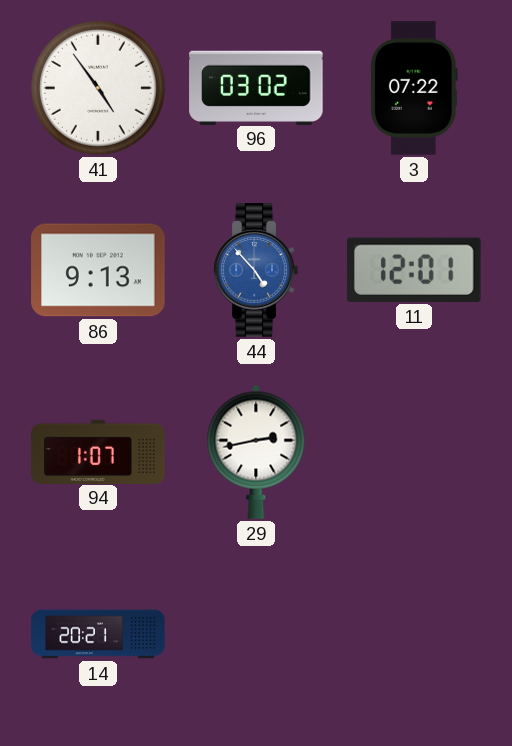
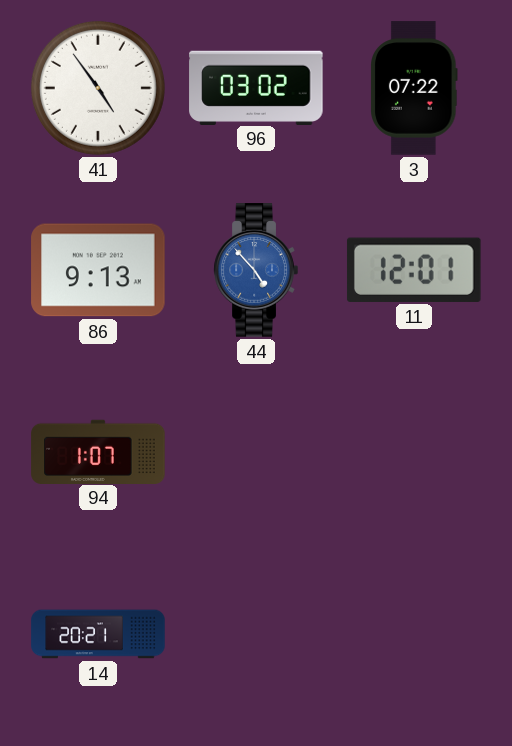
29: 2:43 -> none (256, 452)
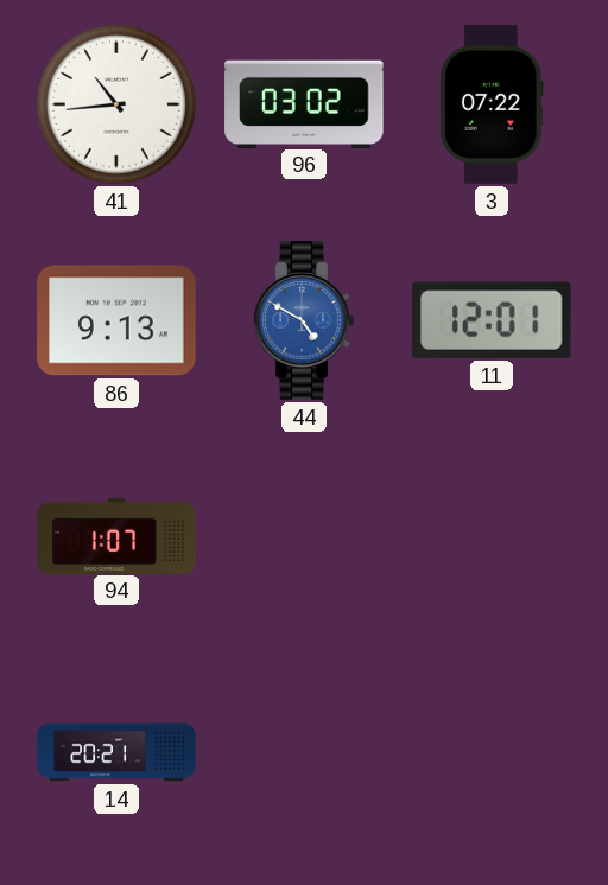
41: 4:54 -> 10:44 (116, 104)
44: 4:53 -> 4:50 (304, 320)
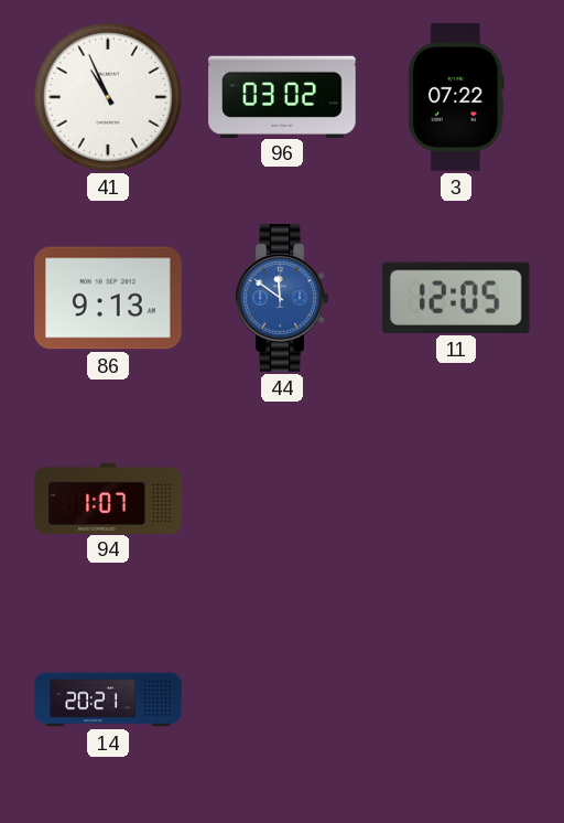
41: 10:44 -> 10:56 (108, 97)
44: 4:50 -> 11:51 (282, 298)
11: 12:01 -> 12:05 (456, 298)
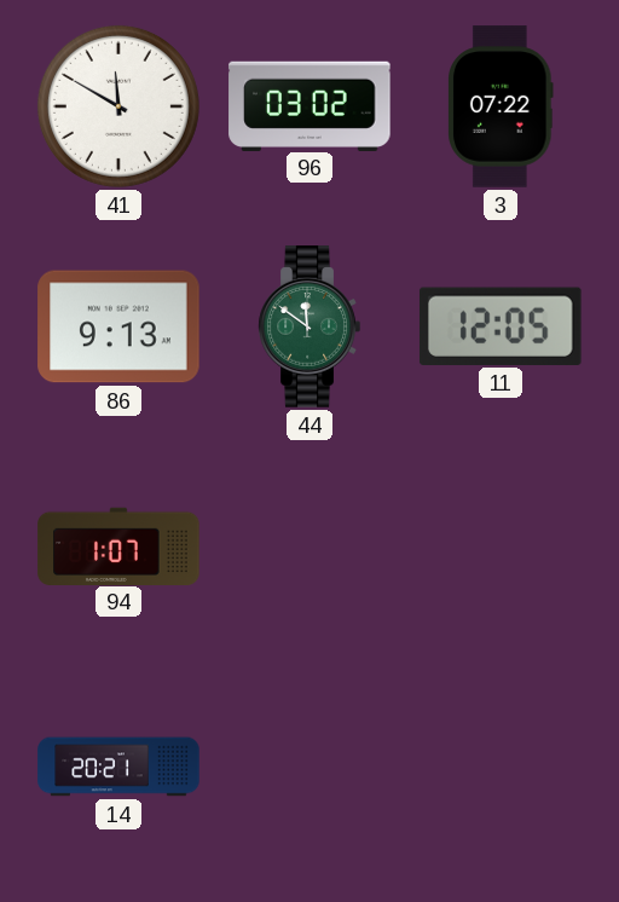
41: 10:56 -> 11:50 (118, 106)
44 dial: blue -> green (309, 326)
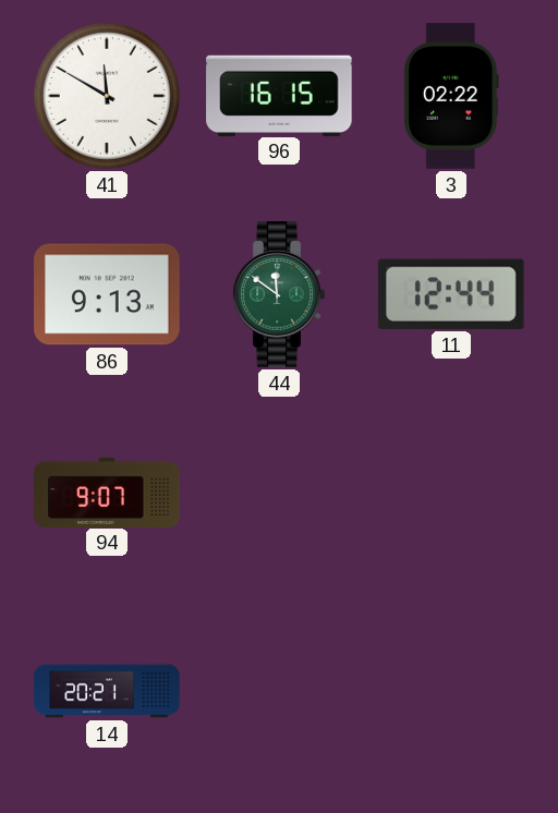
96: 03:02 -> 16:15 (279, 95)
3: 07:22 -> 02:22 (451, 96)
11: 12:05 -> 12:44 (451, 294)
94: 1:07 -> 9:07 (107, 492)
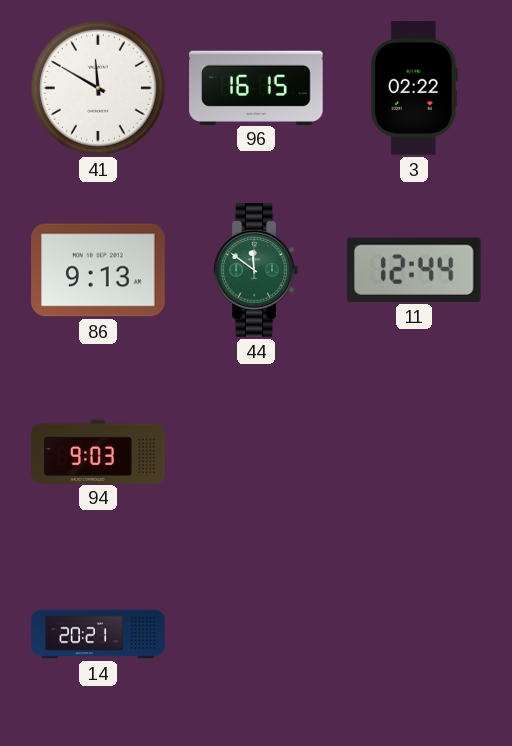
94: 9:07 -> 9:03 (98, 451)
